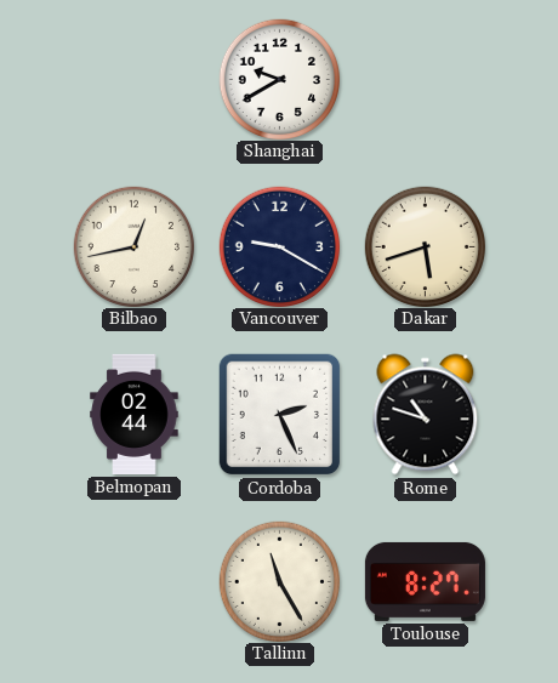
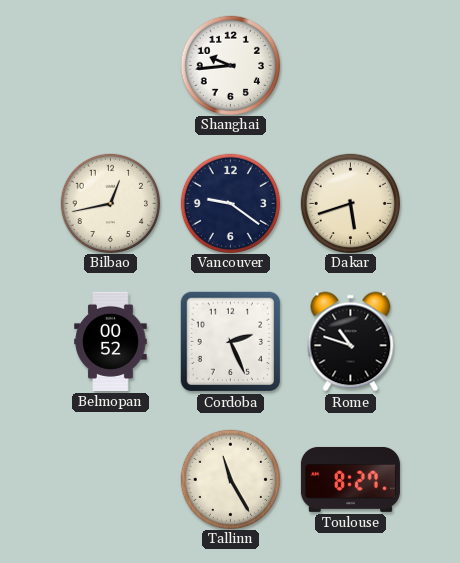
Shanghai: 9:40 -> 9:44 (230, 65)
Vancouver: 9:20 -> 9:21 (230, 203)
Belmopan: 02:44 -> 00:52 (111, 341)
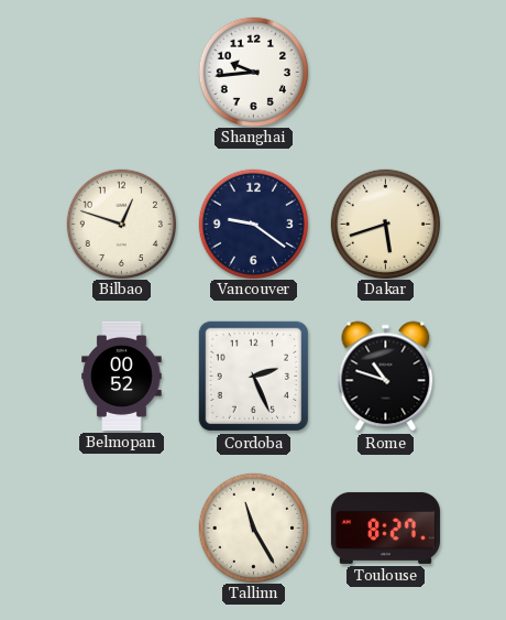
Bilbao: 12:43 -> 12:48 (121, 224)
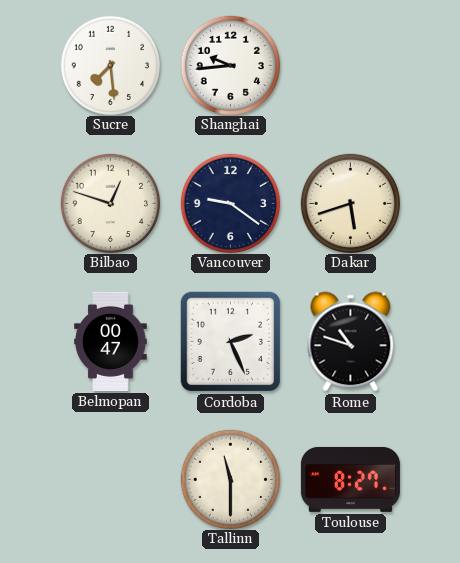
Sucre: none -> 7:29 (110, 65)
Belmopan: 00:52 -> 00:47 (111, 341)
Tallinn: 11:25 -> 11:30 (230, 479)
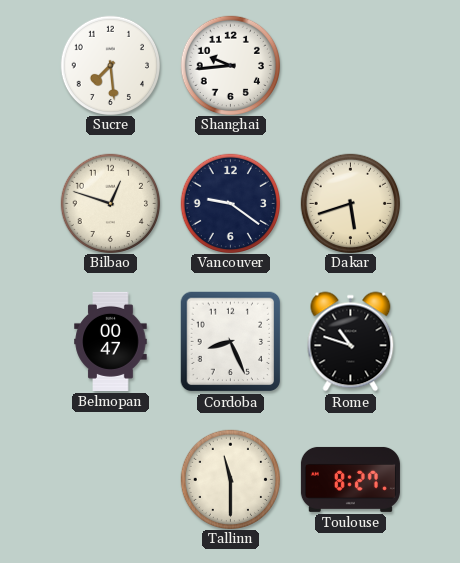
Cordoba: 2:26 -> 8:26 (231, 342)
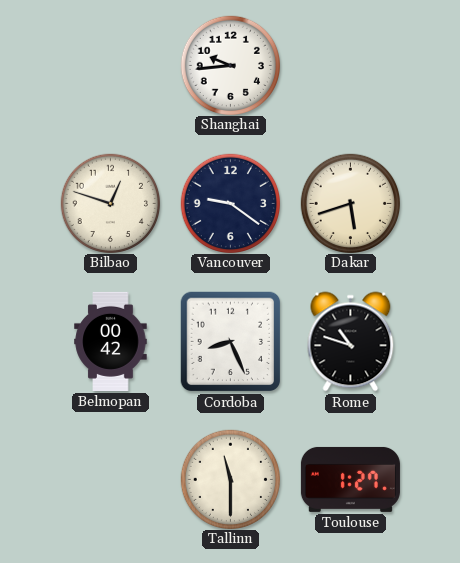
Sucre: 7:29 -> none (110, 65)
Belmopan: 00:47 -> 00:42 (111, 341)
Toulouse: 8:27 -> 1:27 (350, 479)
